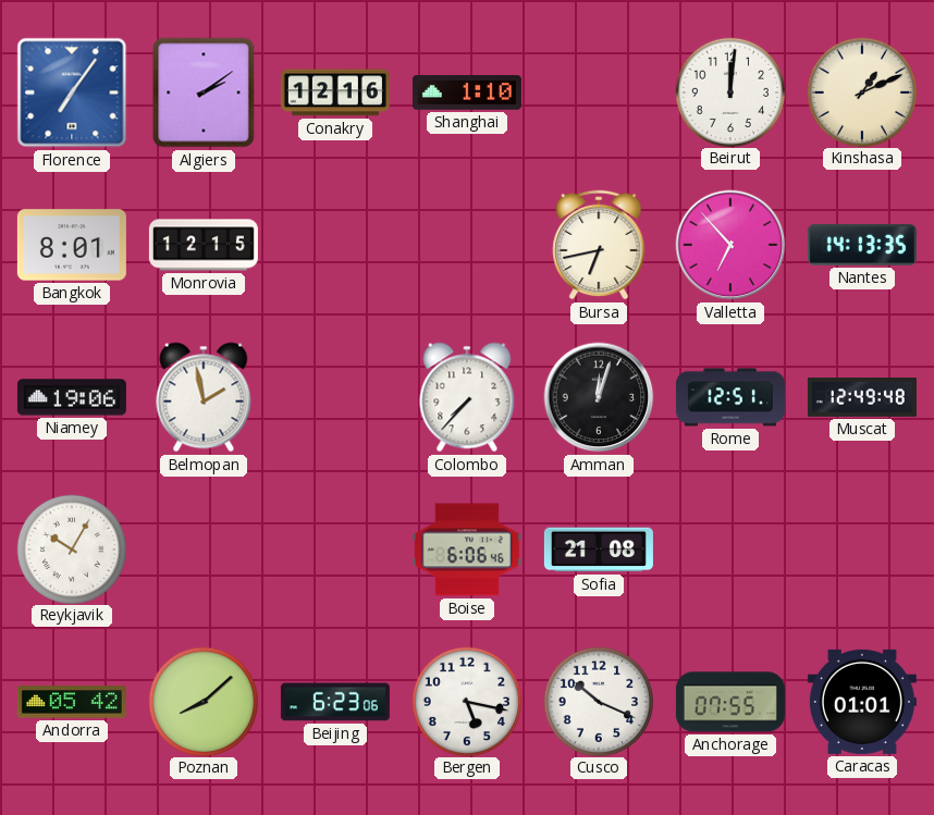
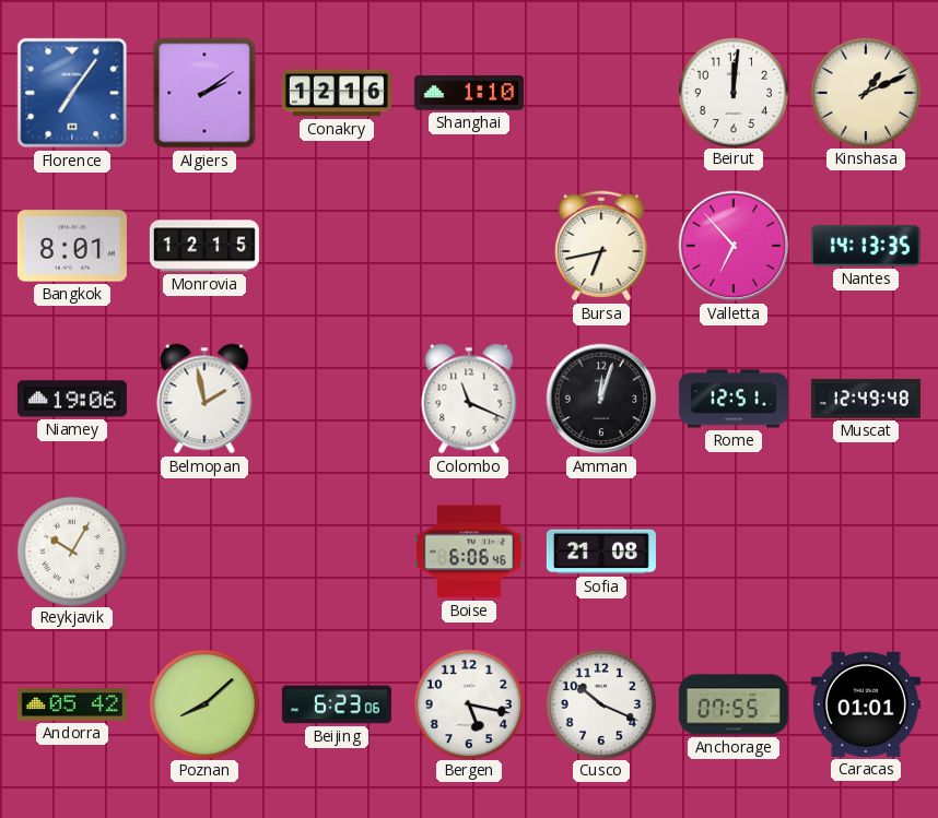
Colombo: 7:37 -> 11:19 (469, 399)
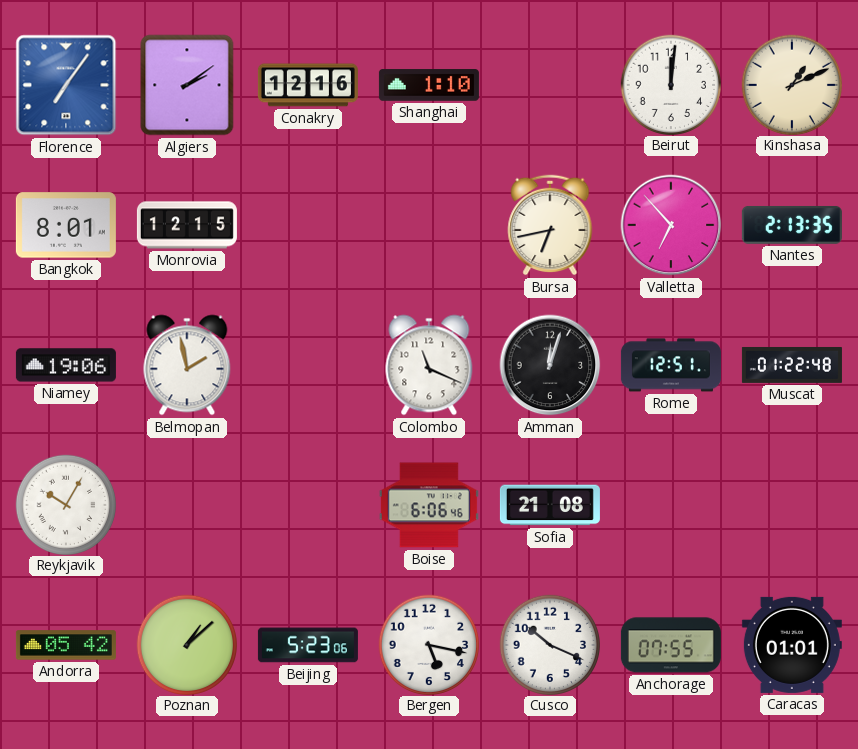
Nantes: 14:13 -> 2:13 (792, 225)
Muscat: 12:49 -> 01:22 (792, 365)
Poznan: 8:08 -> 1:08 (186, 644)
Beijing: 6:23 -> 5:23 (308, 645)
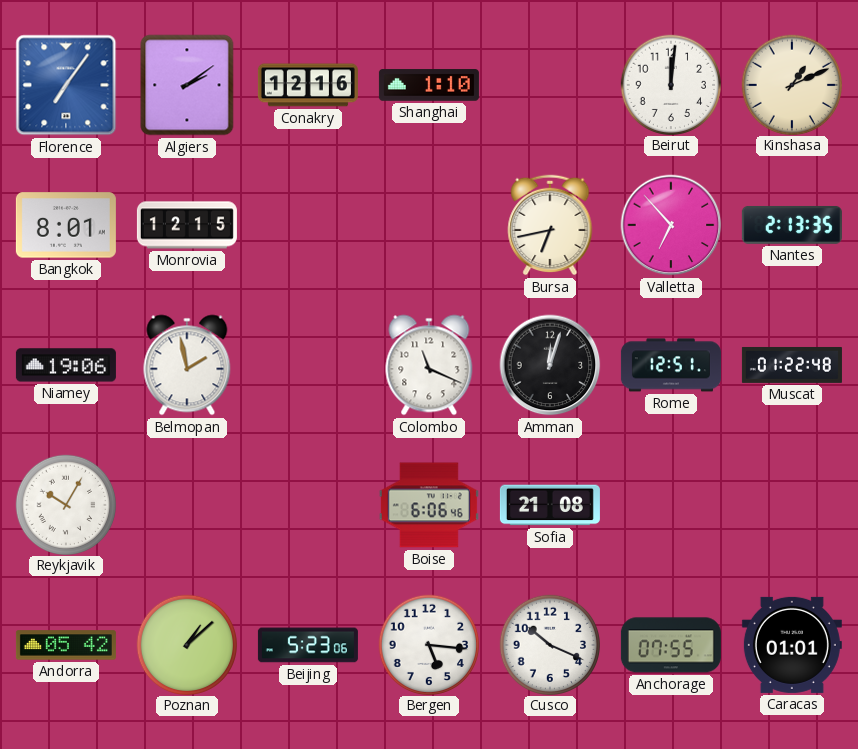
Bergen: 5:17 -> 5:16 (428, 644)
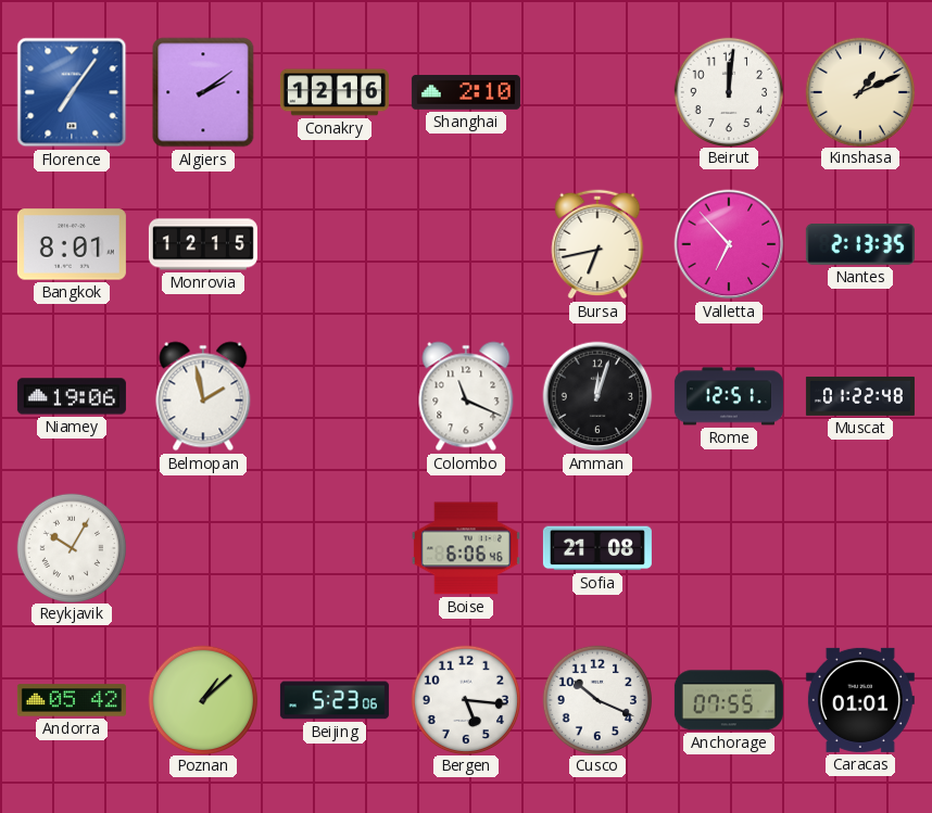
Shanghai: 1:10 -> 2:10 (466, 92)
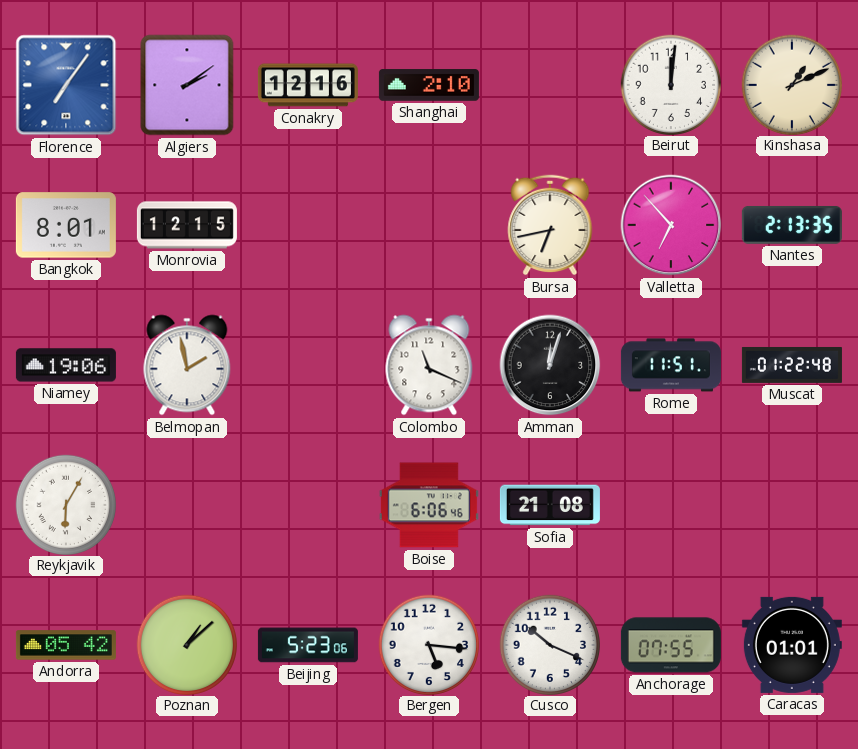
Rome: 12:51 -> 11:51 (671, 365)
Reykjavik: 10:05 -> 6:05 (65, 504)
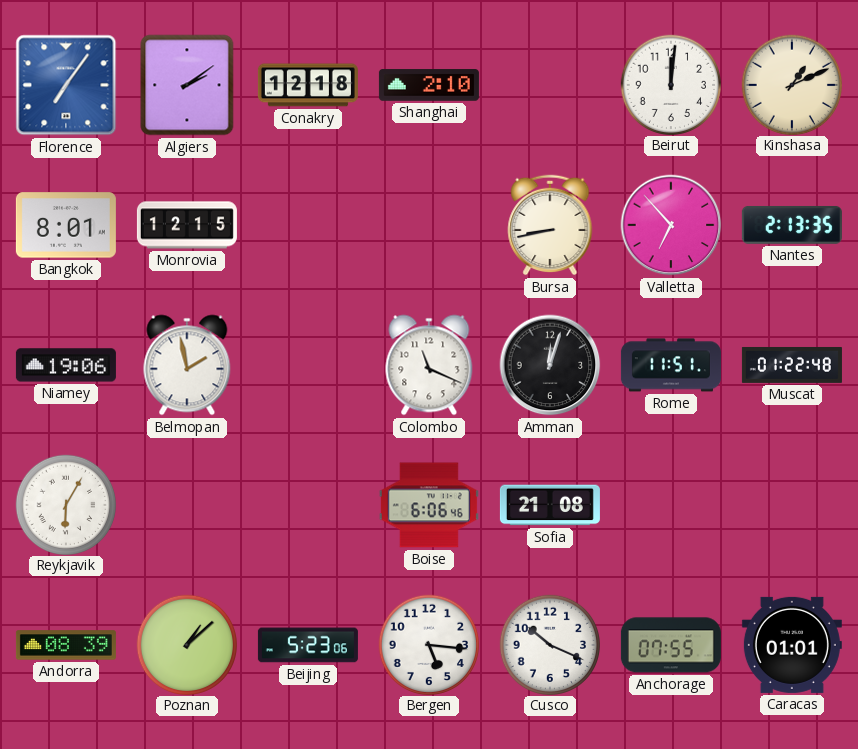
Conakry: 12:16 -> 12:18 (308, 85)
Bursa: 6:43 -> 8:43 (550, 225)
Andorra: 05:42 -> 08:39 (66, 645)
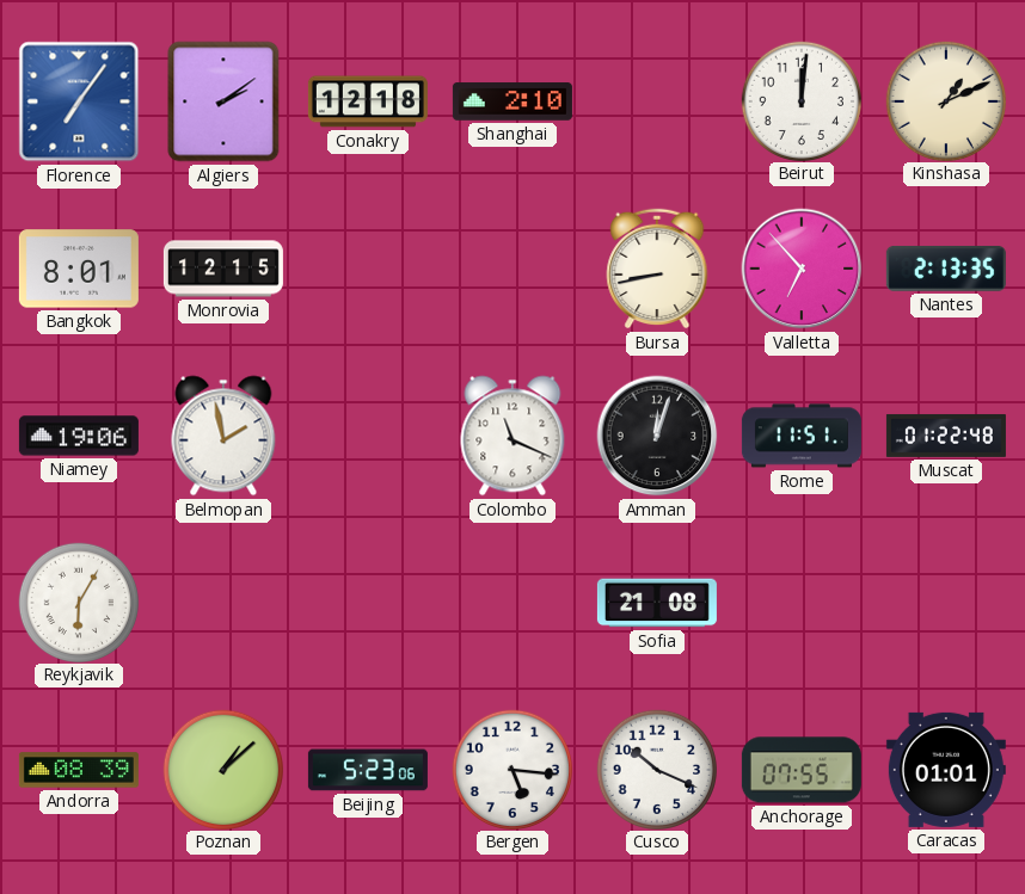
Boise: 6:06 -> none (429, 505)
